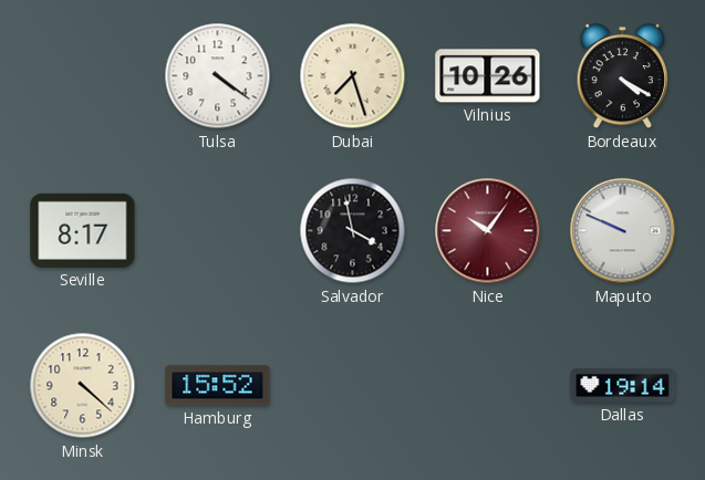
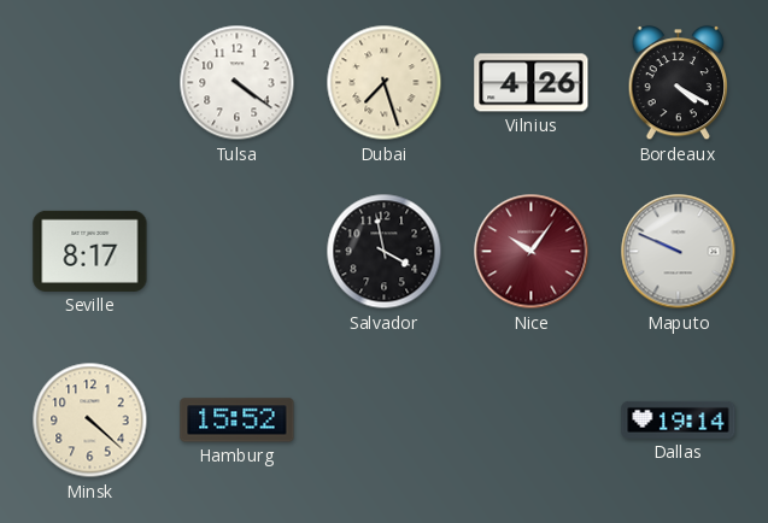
Vilnius: 10:26 -> 4:26 (532, 83)
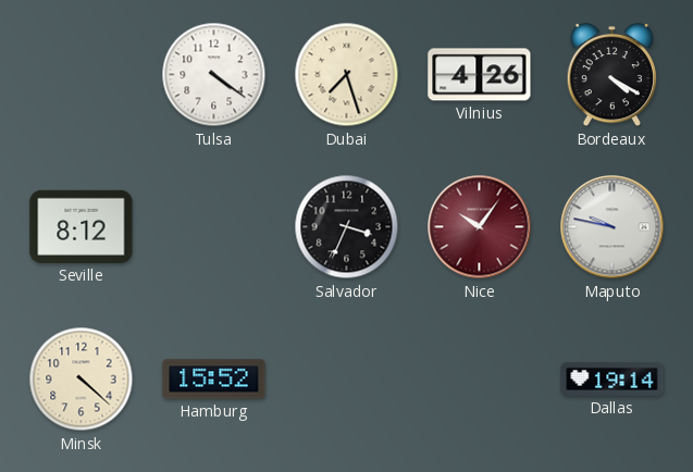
Seville: 8:17 -> 8:12 (82, 226)
Salvador: 3:58 -> 3:34 (347, 227)
Maputo: 9:49 -> 9:47 (612, 227)
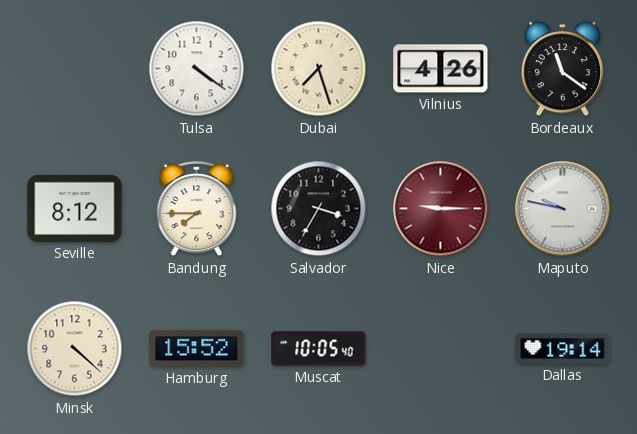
Bordeaux: 4:20 -> 11:21 (563, 69)
Bandung: none -> 7:45 (197, 210)
Salvador: 3:34 -> 3:35 (319, 209)
Nice: 10:06 -> 9:15 (441, 209)
Muscat: none -> 10:05 (319, 349)
